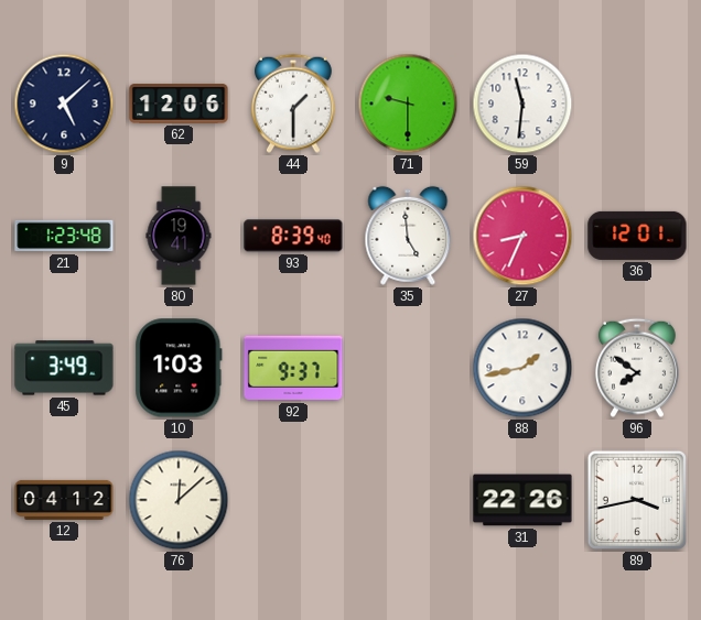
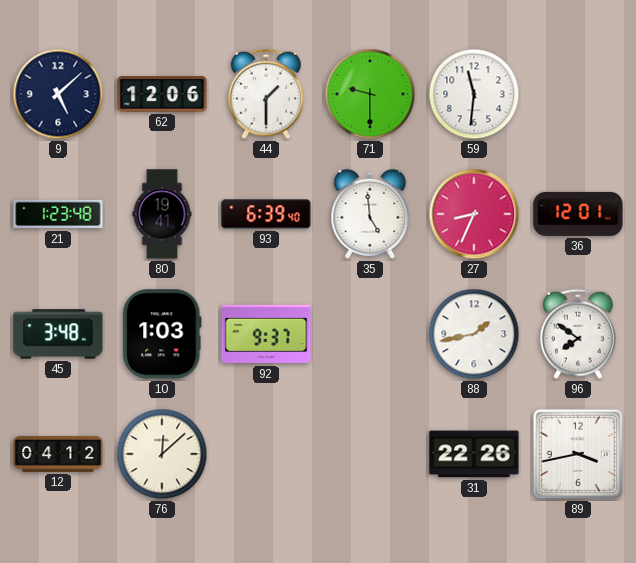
93: 8:39 -> 6:39 (266, 214)
45: 3:49 -> 3:48 (58, 334)
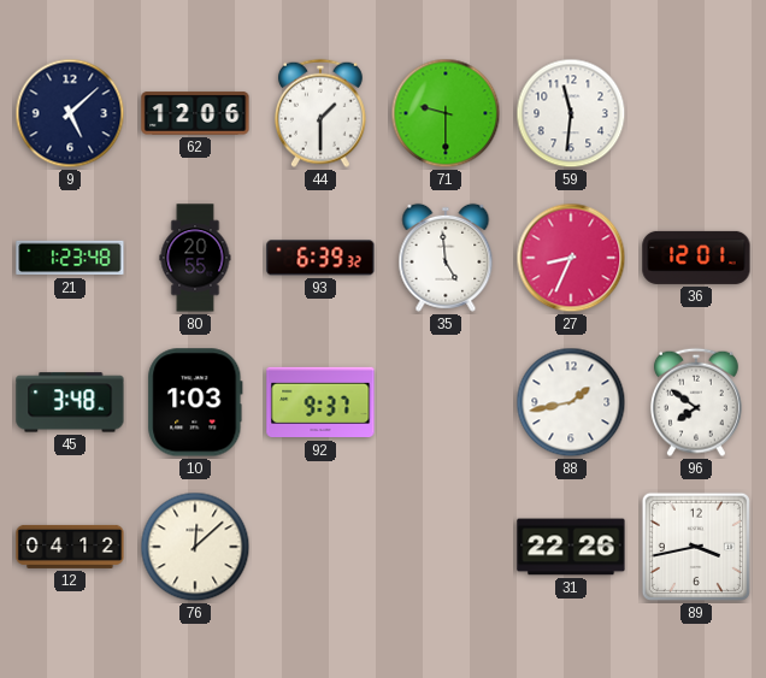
80: 19:41 -> 20:55 (195, 258)
93: 6:39:40 -> 6:39:32 (320, 258)
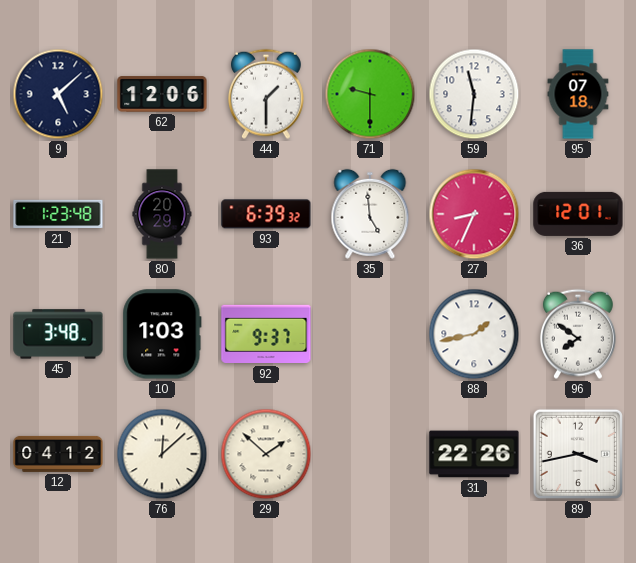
95: none -> 07:18 (578, 94)
80: 20:55 -> 20:29 (162, 214)
29: none -> 1:52 (266, 454)
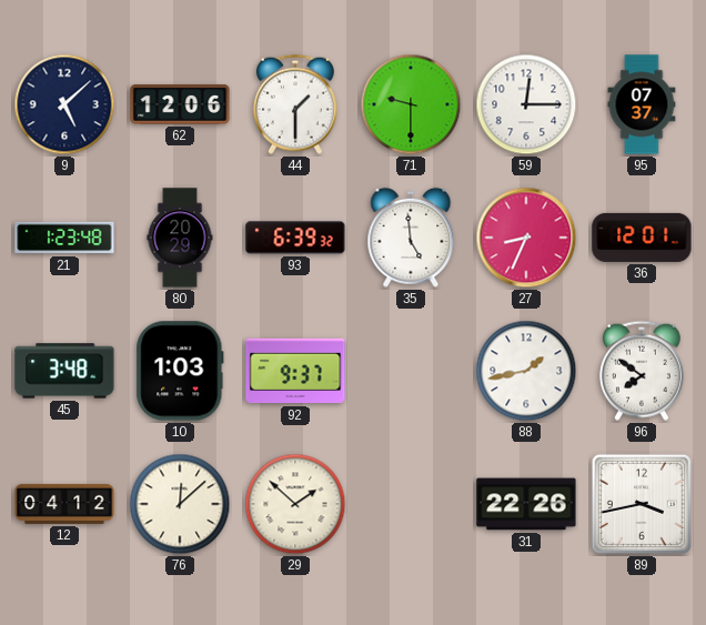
59: 11:31 -> 12:15 (526, 104)
95: 07:18 -> 07:37 (642, 104)
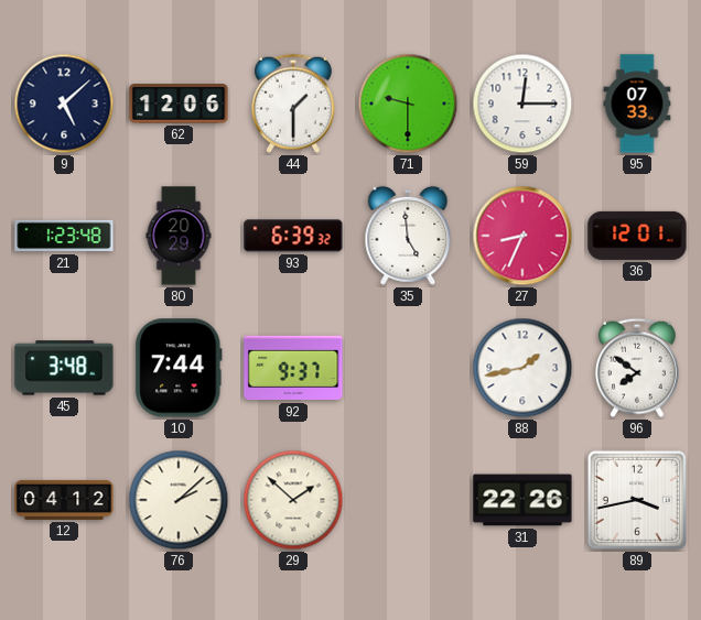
95: 07:37 -> 07:33 (637, 104)
10: 1:03 -> 7:44 (179, 368)
76: 12:08 -> 2:08 (179, 500)
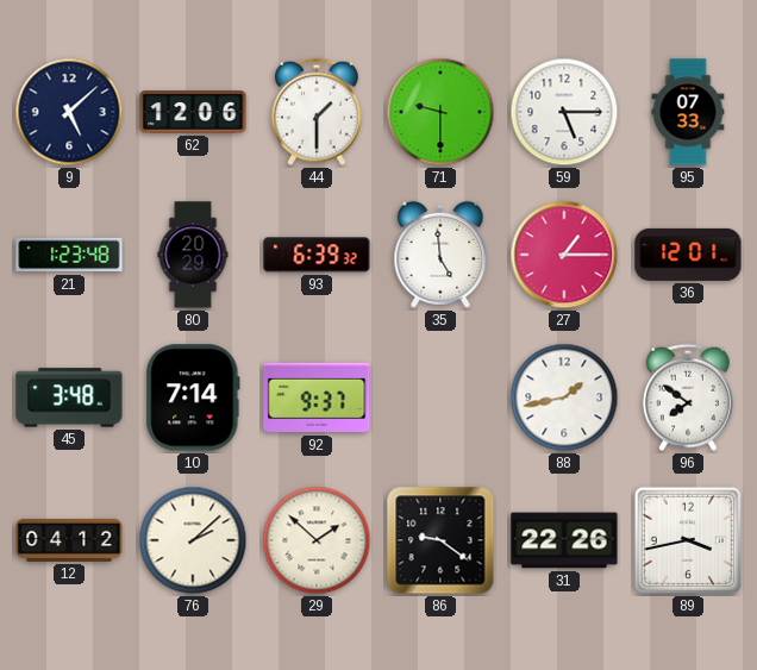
59: 12:15 -> 5:15 (564, 112)
27: 8:34 -> 1:15 (564, 255)
10: 7:44 -> 7:14 (193, 397)
86: none -> 9:21 (440, 540)
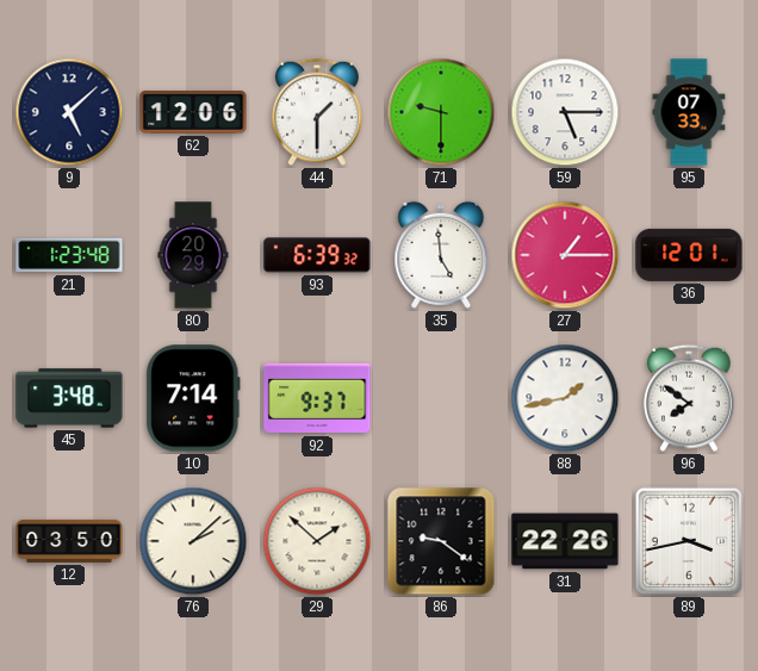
12: 04:12 -> 03:50 (69, 541)
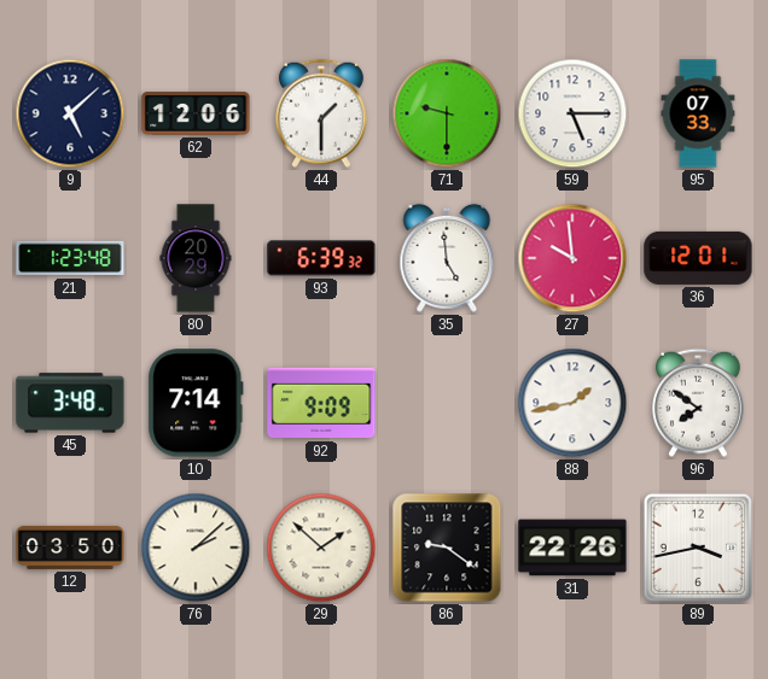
27: 1:15 -> 9:59 (572, 258)
92: 9:37 -> 9:09 (321, 403)
